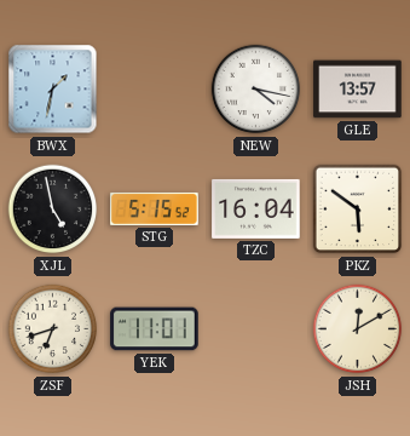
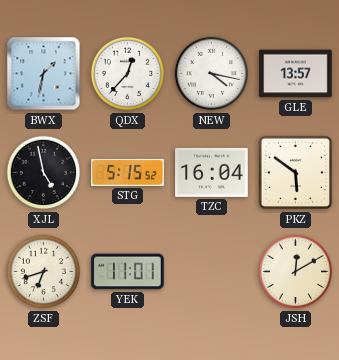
QDX: none -> 12:37 (128, 74)
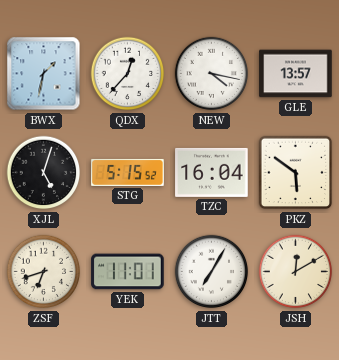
XJL: 4:58 -> 5:03 (44, 173)
JTT: none -> 7:05 (212, 272)
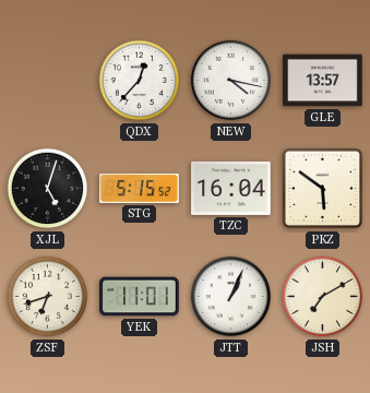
BWX: 1:32 -> none (44, 74)
JTT: 7:05 -> 1:04 (231, 297)
JSH: 12:10 -> 7:10 (323, 297)
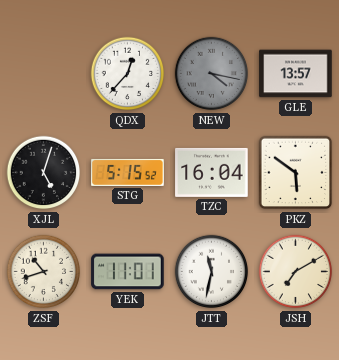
NEW dial: white -> grey (212, 74)
ZSF: 6:42 -> 10:42 (44, 272)
JTT: 1:04 -> 11:32 (212, 272)
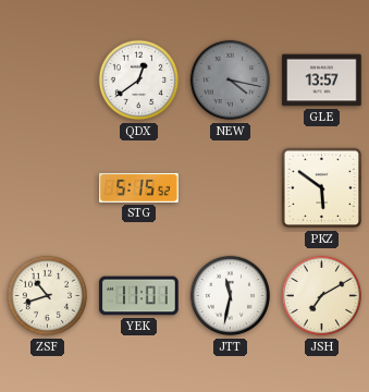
QDX: 12:37 -> 12:39 (139, 81)
XJL: 5:03 -> none (44, 173)
TZC: 16:04 -> none (212, 172)
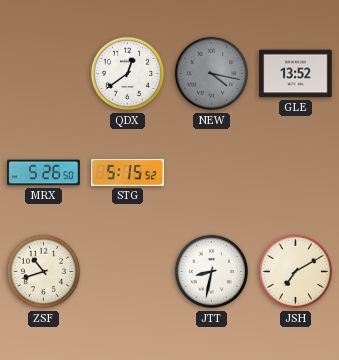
GLE: 13:57 -> 13:52 (296, 74)
MRX: none -> 5:26 (44, 173)
PKZ: 5:51 -> none (322, 188)
YEK: 11:01 -> none (139, 296)
JTT: 11:32 -> 8:32 (212, 272)
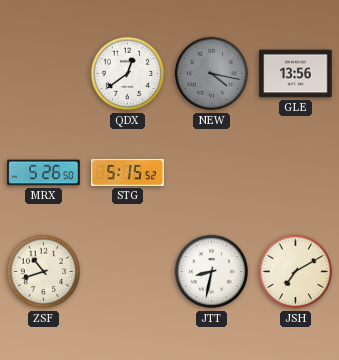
GLE: 13:52 -> 13:56 (296, 74)
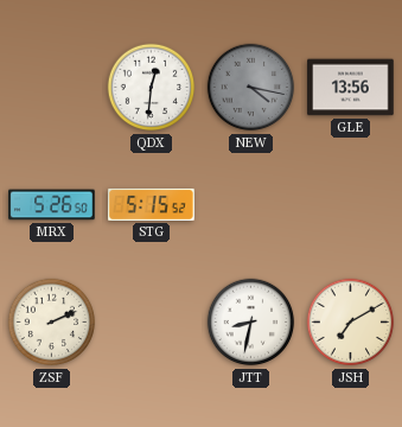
QDX: 12:39 -> 12:31 (152, 88)
ZSF: 10:42 -> 2:11 (52, 323)
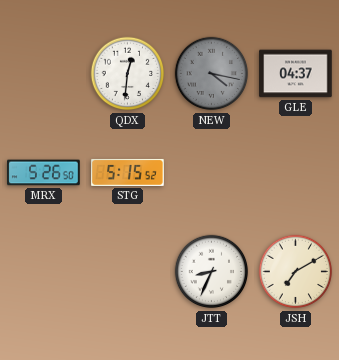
GLE: 13:56 -> 04:37 (296, 74)
ZSF: 2:11 -> none (52, 323)
JTT: 8:32 -> 8:34 (212, 272)
